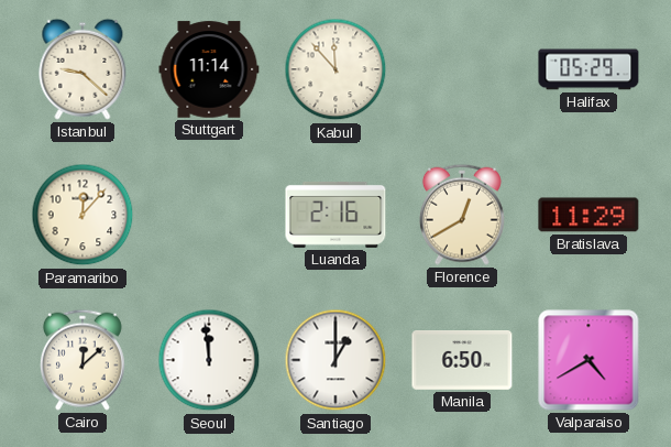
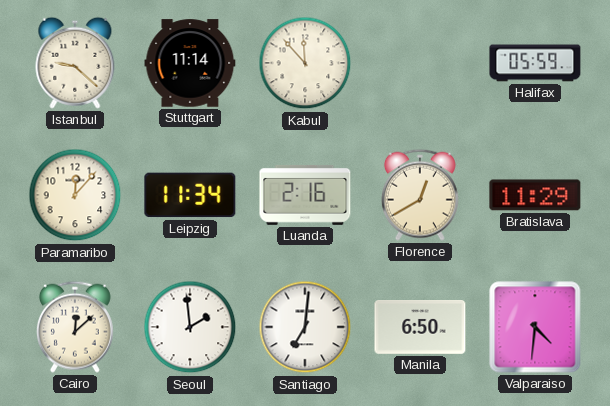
Halifax: 05:29 -> 05:59 (535, 63)
Leipzig: none -> 11:34 (190, 195)
Seoul: 11:59 -> 1:59 (190, 327)
Santiago: 1:00 -> 7:01 (305, 327)
Valparaiso: 4:40 -> 4:31 (535, 327)
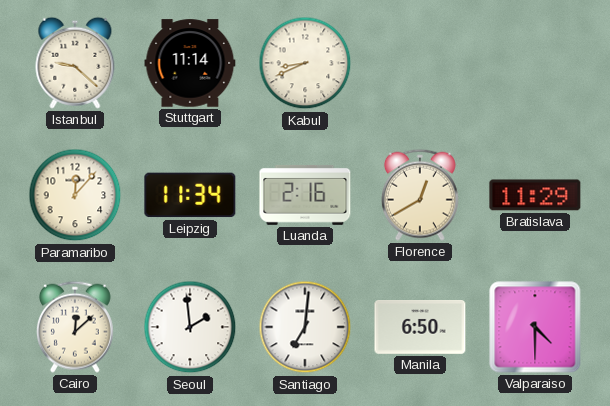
Kabul: 11:53 -> 8:41 (305, 63)
Halifax: 05:59 -> none (535, 63)
Valparaiso: 4:31 -> 4:30 (535, 327)
